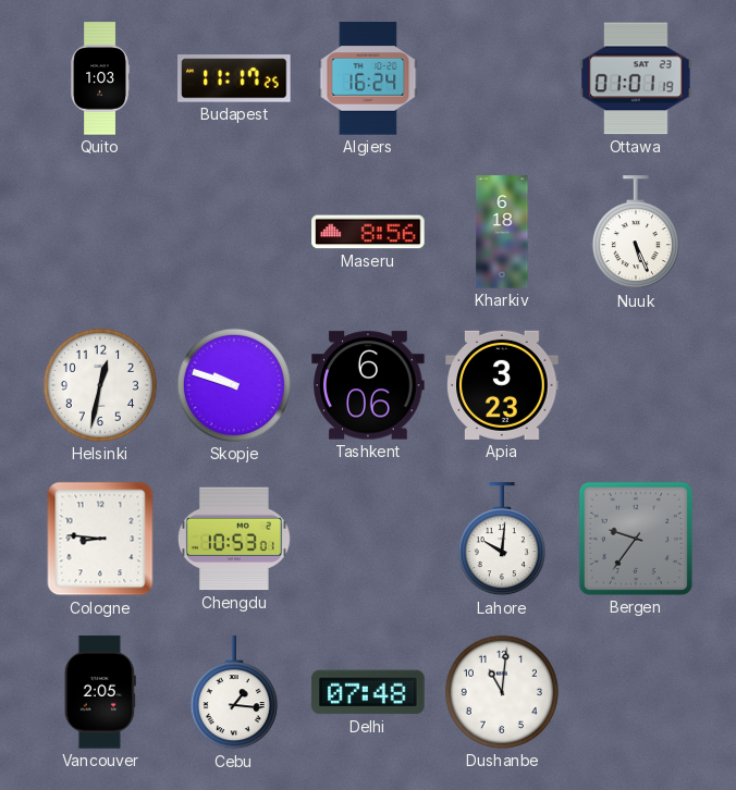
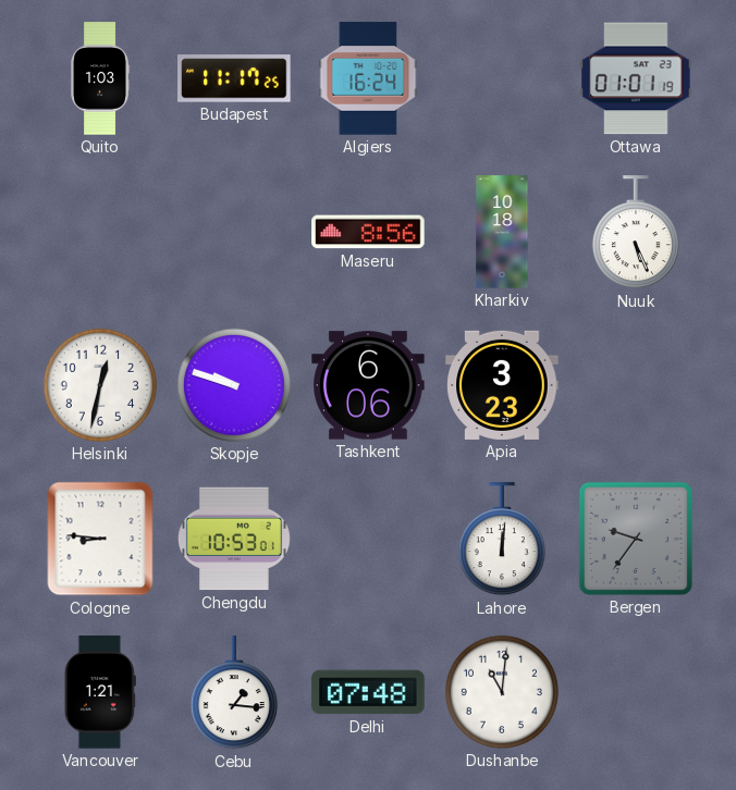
Kharkiv: 6:18 -> 10:18 (502, 232)
Lahore: 10:01 -> 12:01 (502, 540)
Vancouver: 2:05 -> 1:21 (100, 692)
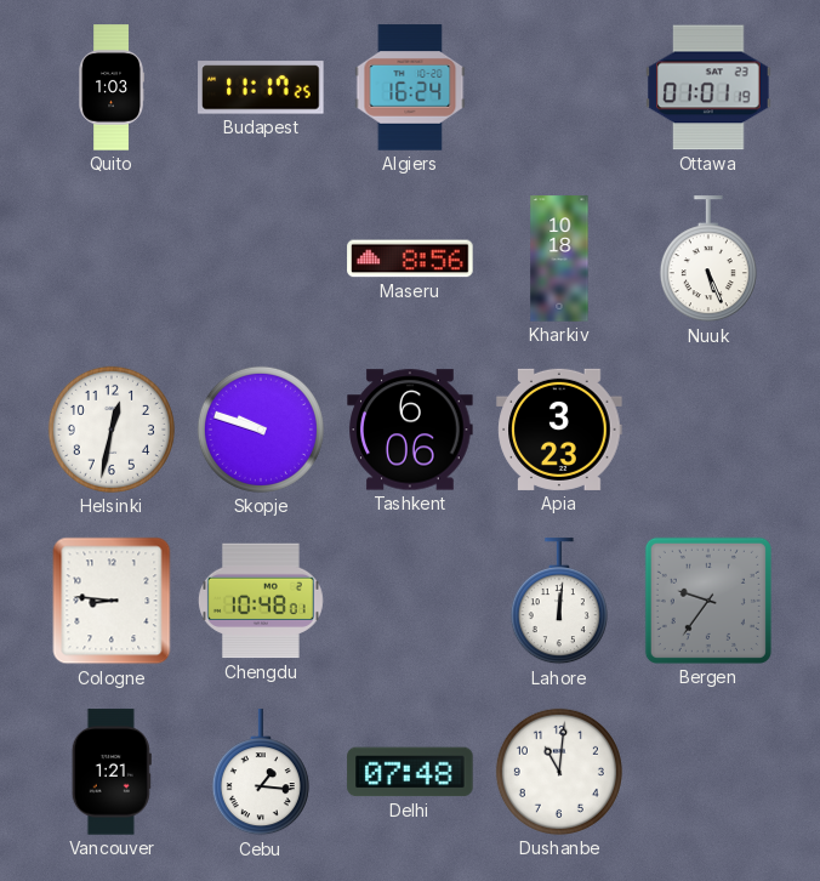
Chengdu: 10:53 -> 10:48 (261, 601)
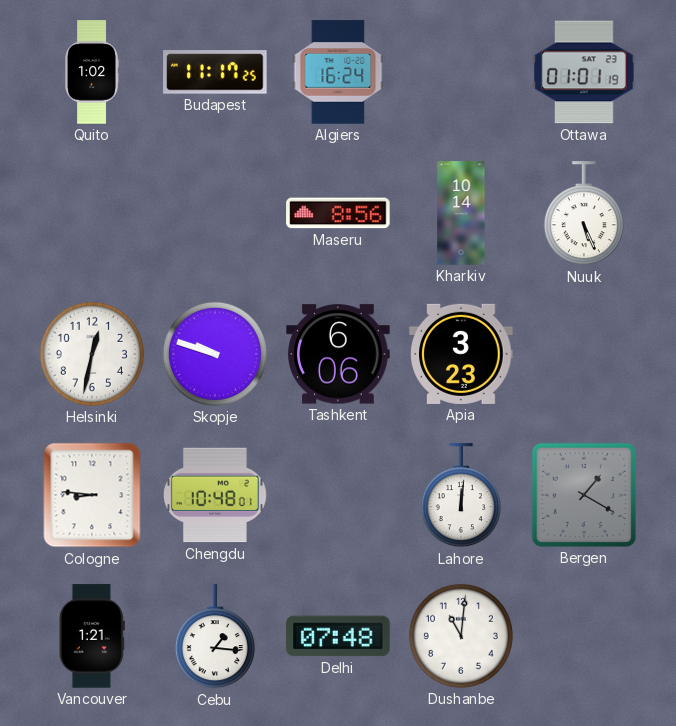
Quito: 1:03 -> 1:02 (91, 72)
Kharkiv: 10:18 -> 10:14 (461, 213)
Bergen: 9:36 -> 1:20 (584, 495)
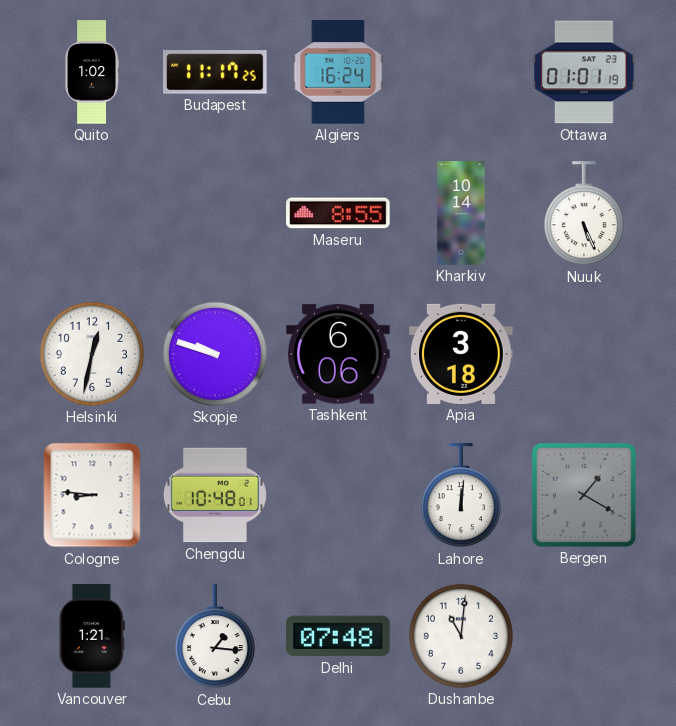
Maseru: 8:56 -> 8:55 (338, 213)
Apia: 3:23 -> 3:18 (461, 354)
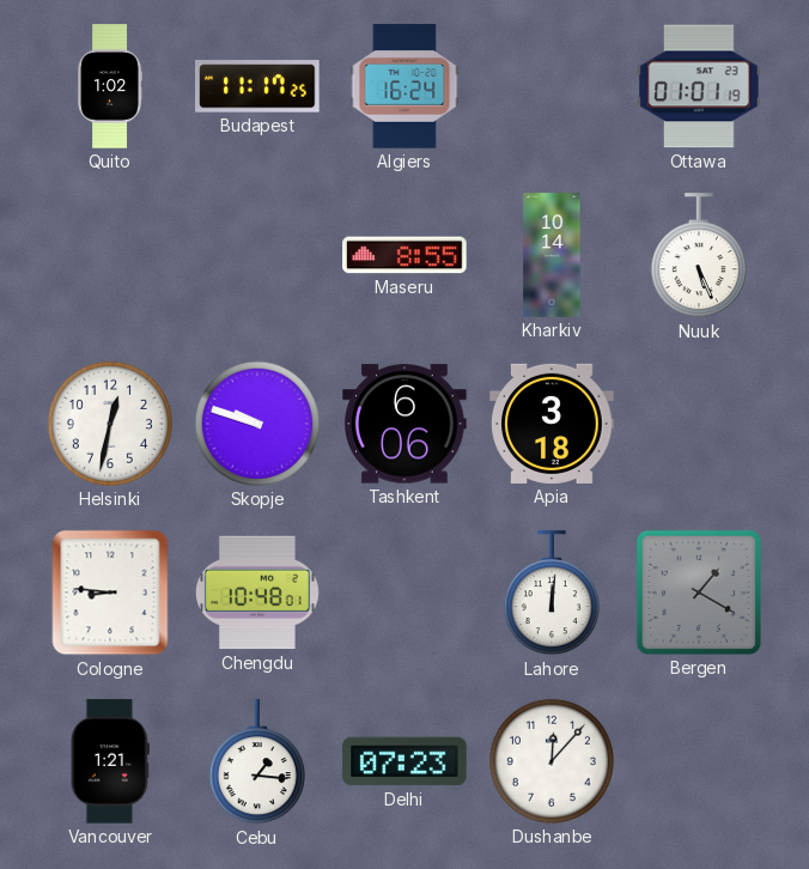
Delhi: 07:48 -> 07:23 (404, 761)
Dushanbe: 11:01 -> 12:07 (552, 761)
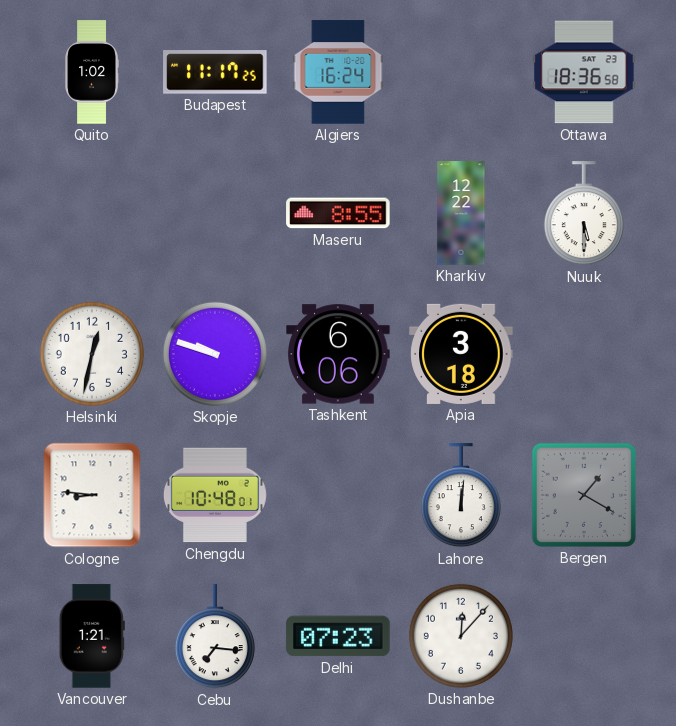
Ottawa: 01:01 -> 18:36 (584, 72)
Kharkiv: 10:14 -> 12:22 (461, 213)
Nuuk: 5:26 -> 5:30 (584, 214)
Cebu: 1:16 -> 7:16 (215, 637)
